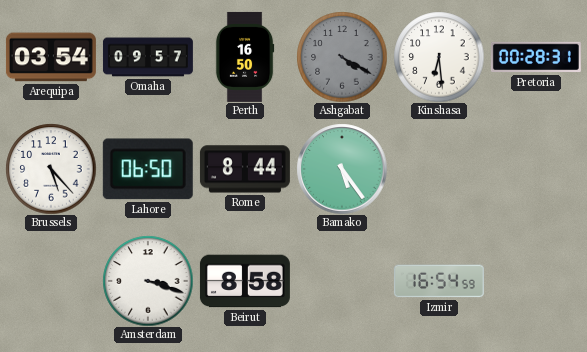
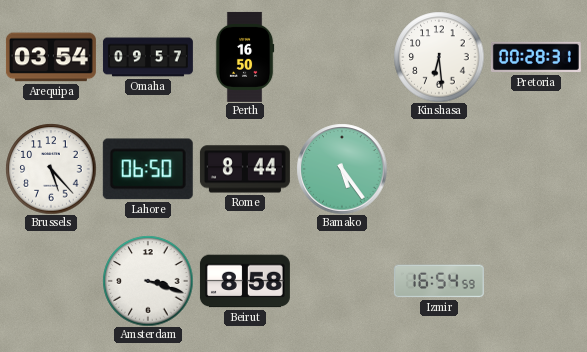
Ashgabat: 4:20 -> none (342, 57)
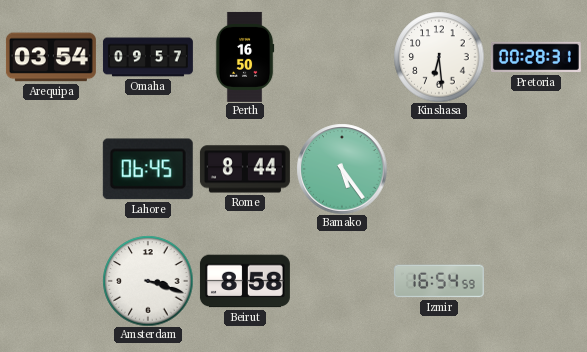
Brussels: 5:23 -> none (51, 169)
Lahore: 06:50 -> 06:45 (148, 169)
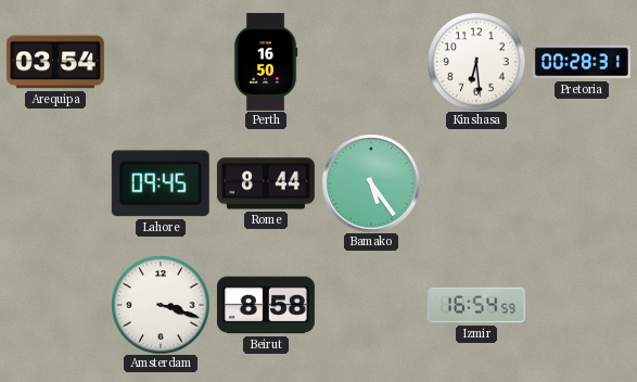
Omaha: 09:57 -> none (148, 57)
Lahore: 06:45 -> 09:45 (161, 183)
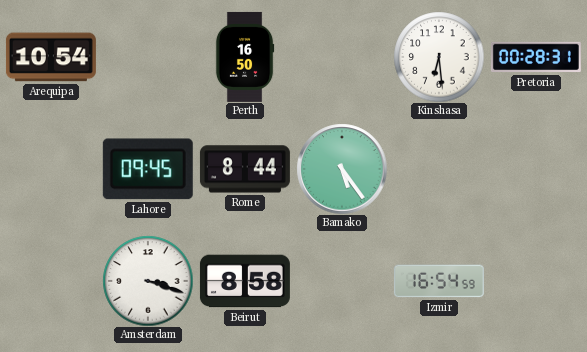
Arequipa: 03:54 -> 10:54 (51, 57)
